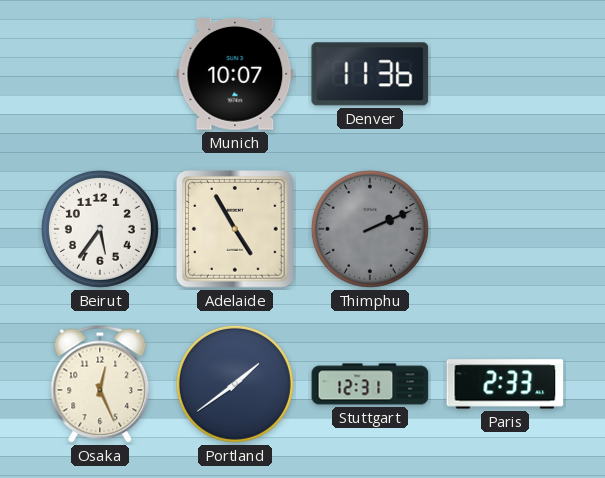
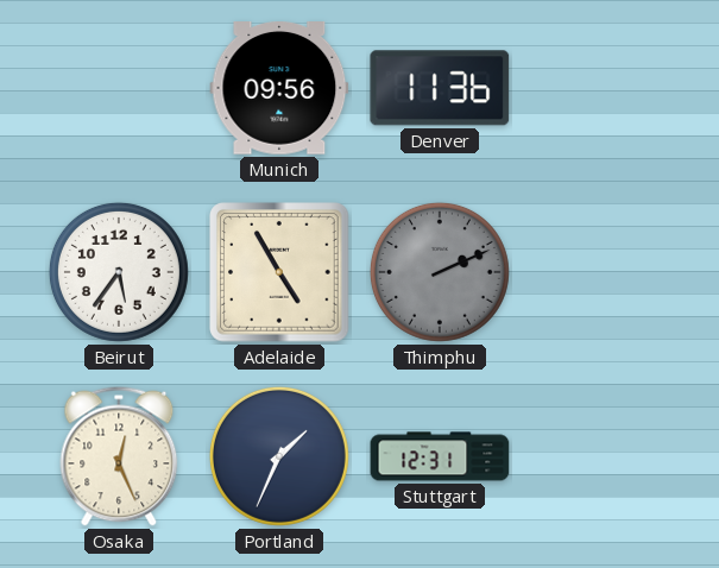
Munich: 10:07 -> 09:56 (279, 89)
Portland: 1:39 -> 1:34 (279, 456)
Paris: 2:33 -> none (505, 384)
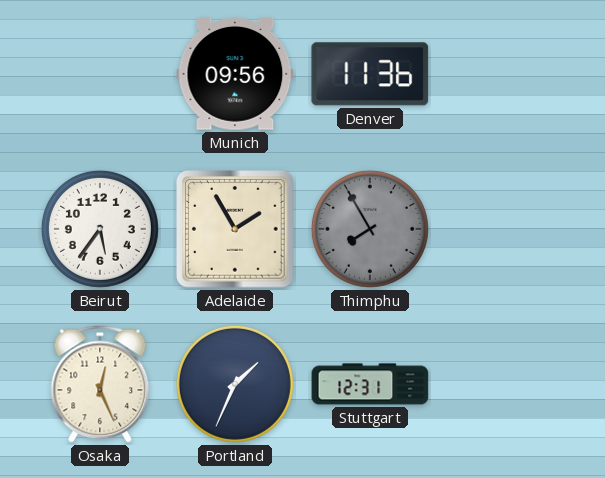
Adelaide: 4:55 -> 1:55 (235, 229)
Thimphu: 2:11 -> 7:55 (370, 229)
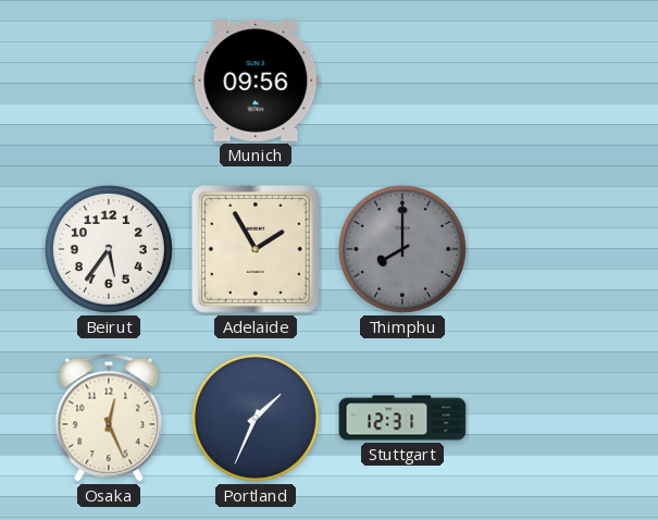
Denver: 11:36 -> none (370, 74)
Thimphu: 7:55 -> 8:00 (402, 249)
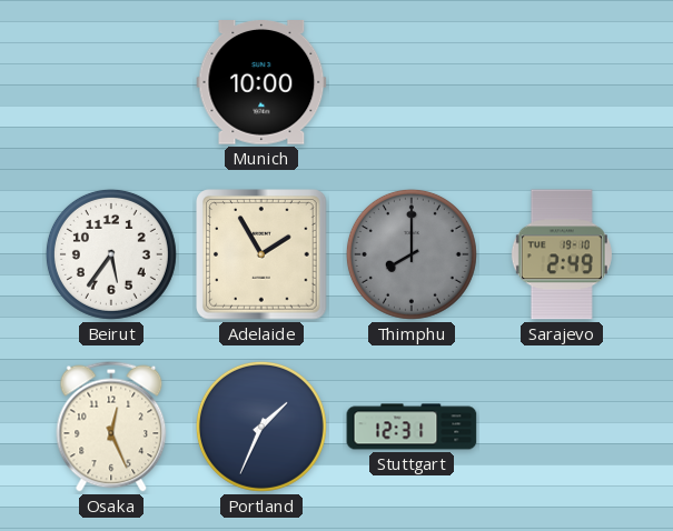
Munich: 09:56 -> 10:00 (261, 83)
Sarajevo: none -> 2:49 (562, 254)
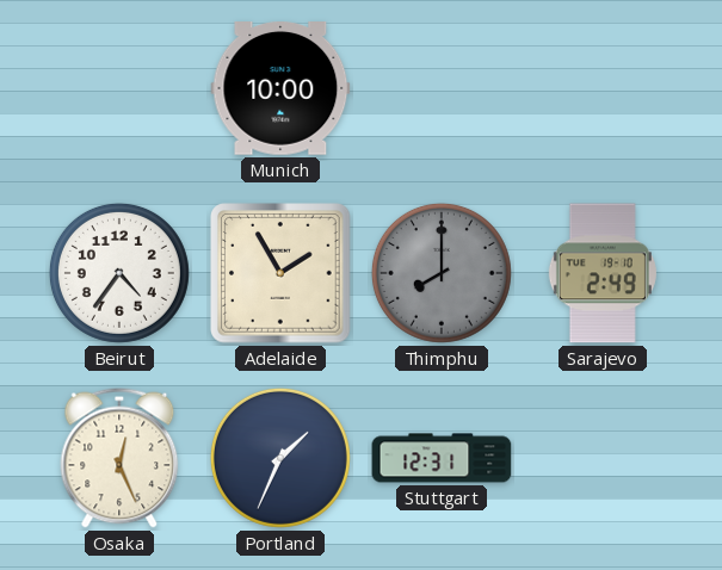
Beirut: 5:36 -> 4:36 (119, 273)
